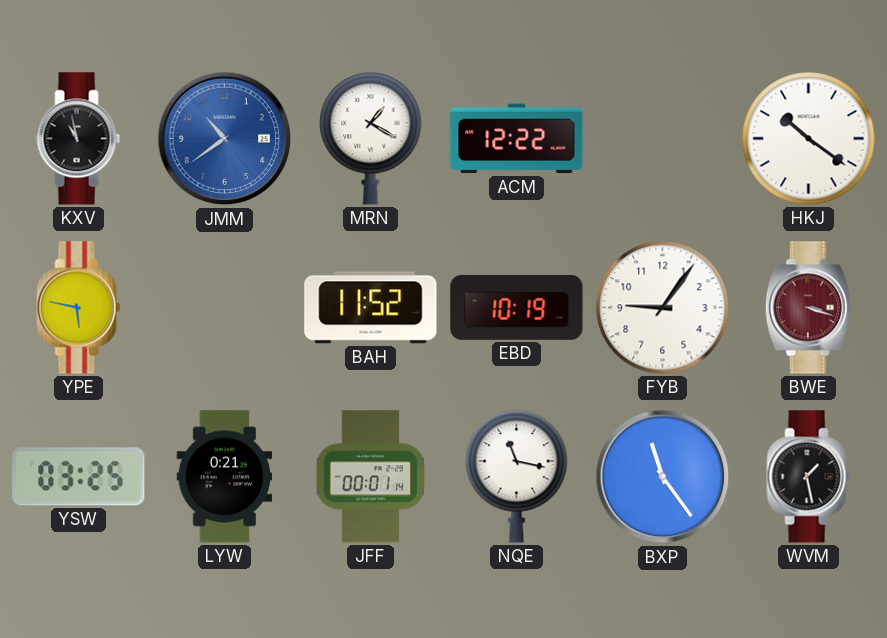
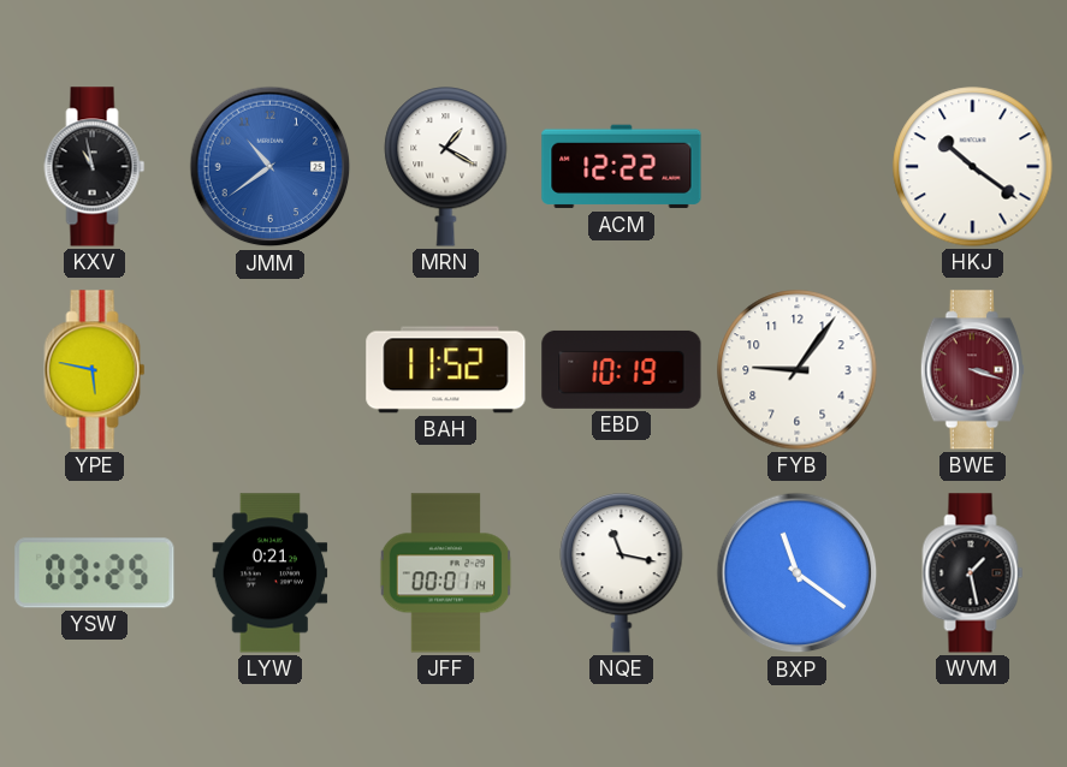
BXP: 11:24 -> 11:21 (798, 573)
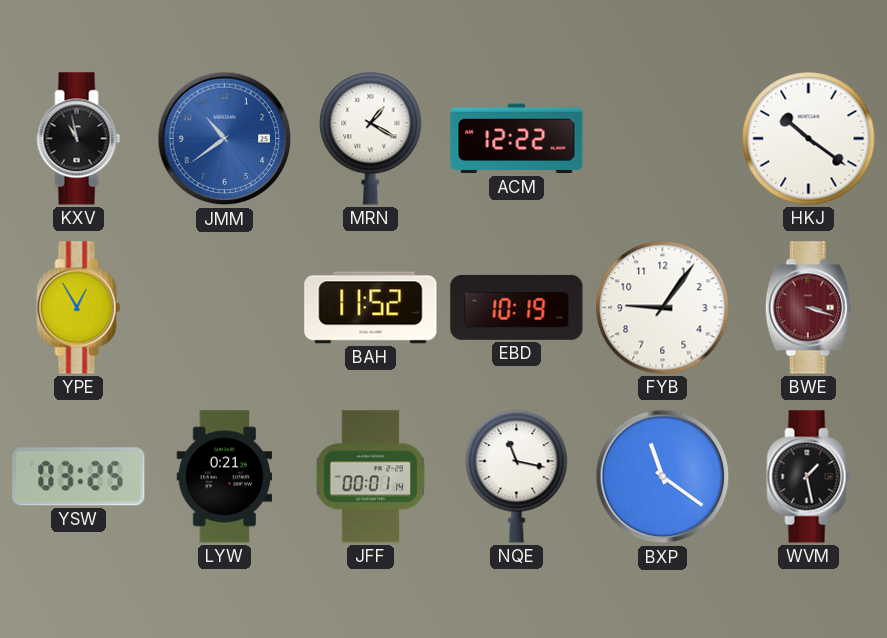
YPE: 5:47 -> 12:55 (79, 308)
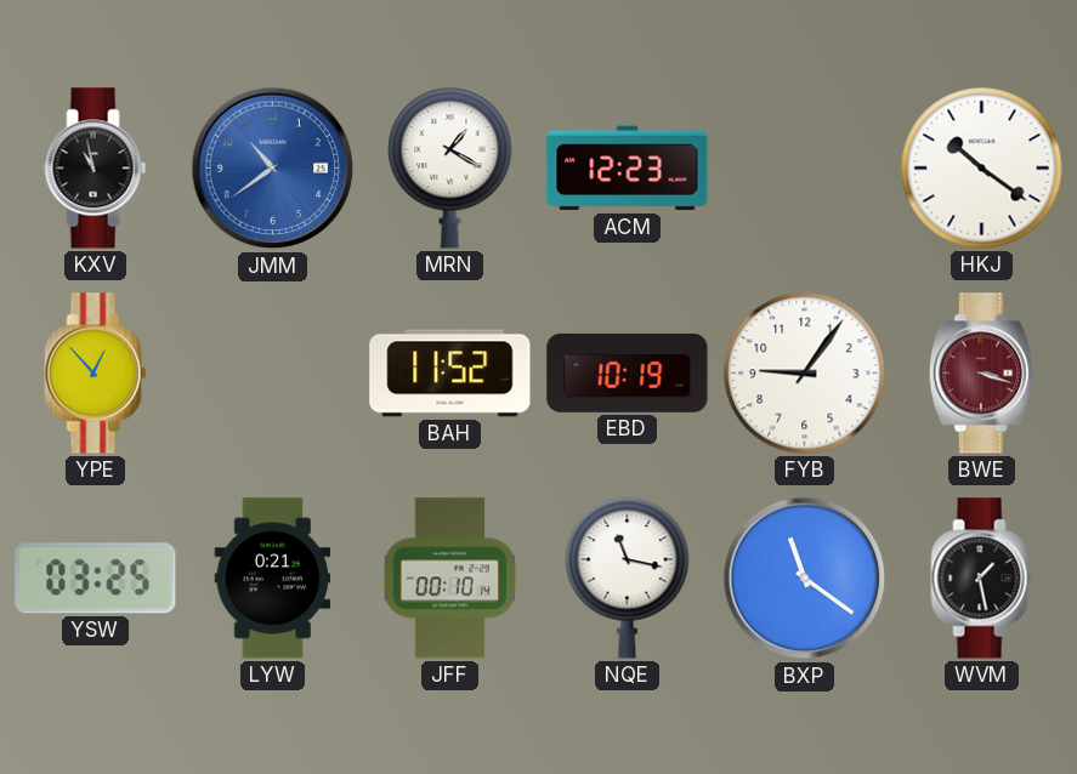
ACM: 12:22 -> 12:23 (628, 169)
YPE: 12:55 -> 12:53 (96, 374)
JFF: 00:01 -> 00:10 (450, 579)
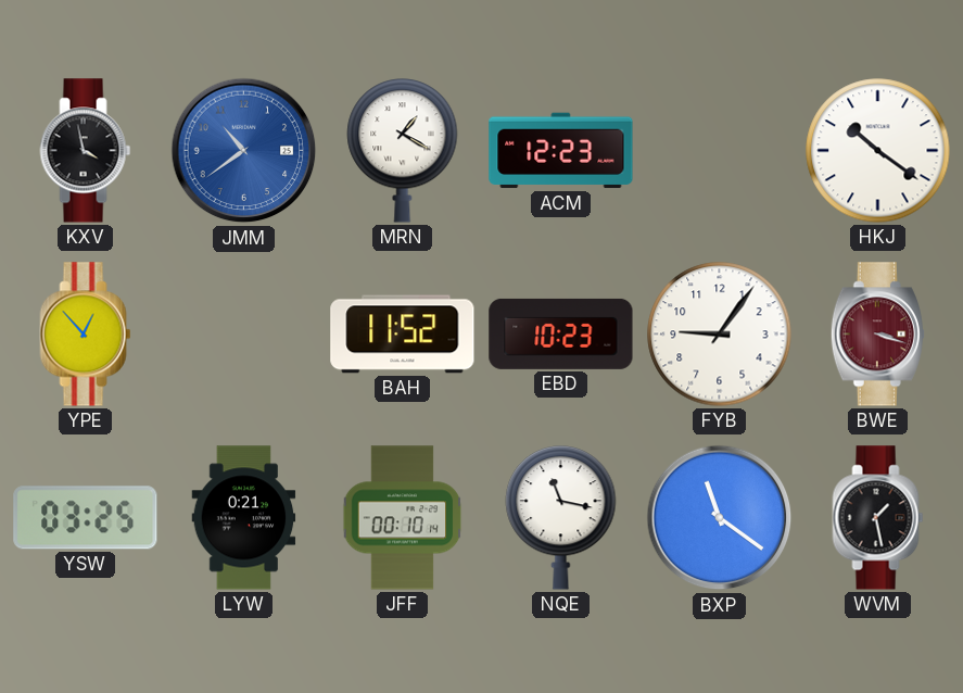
KXV: 10:58 -> 3:58 (86, 151)
EBD: 10:19 -> 10:23 (561, 333)
